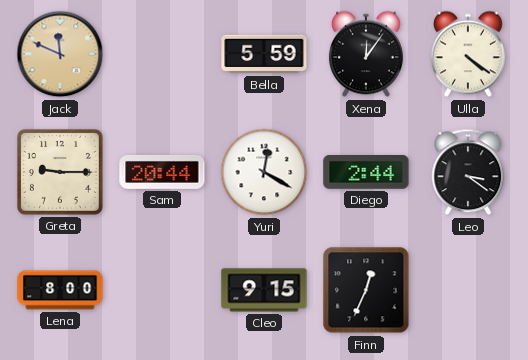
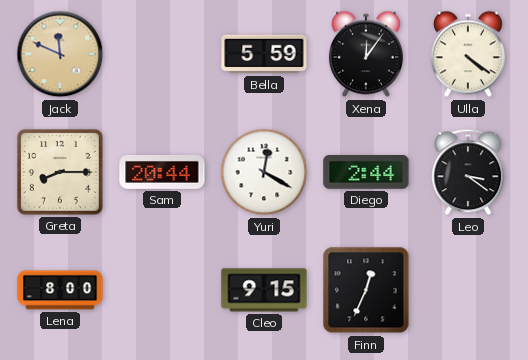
Greta: 9:15 -> 8:15 (60, 172)
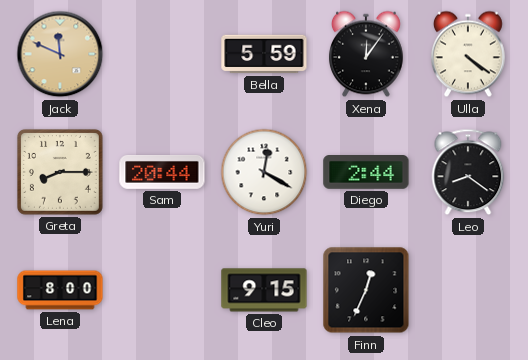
Leo: 3:21 -> 8:21 (468, 172)
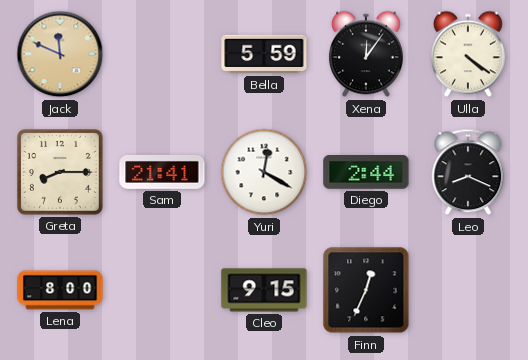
Sam: 20:44 -> 21:41 (162, 173)
Leo: 8:21 -> 8:19 (468, 172)
